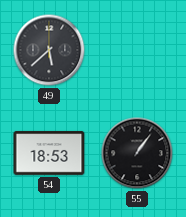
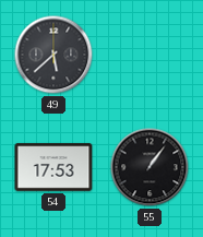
54: 18:53 -> 17:53 (53, 167)
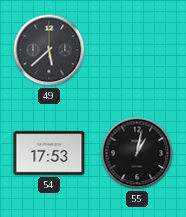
55: 1:06 -> 1:02 (137, 153)
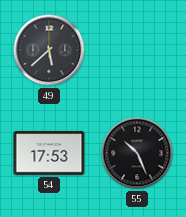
55: 1:02 -> 10:26 (137, 153)
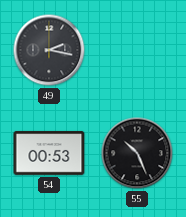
49: 5:38 -> 2:17 (49, 50)
54: 17:53 -> 00:53 (49, 153)
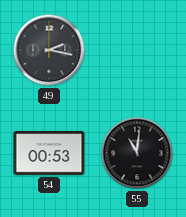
55: 10:26 -> 11:01 (137, 153)
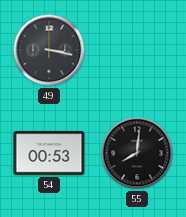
49: 2:17 -> 3:17 (49, 50)
55: 11:01 -> 8:01 (137, 153)
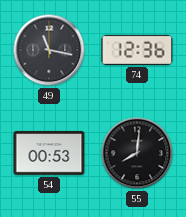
49: 3:17 -> 11:17 (49, 50)
74: none -> 12:36 (137, 50)
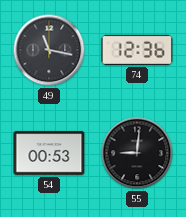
55: 8:01 -> 9:01 (137, 153)
